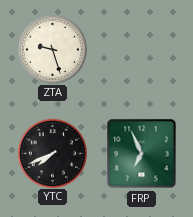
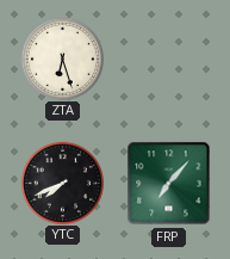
ZTA: 9:27 -> 6:27 (62, 58)
FRP: 6:56 -> 7:07 (169, 184)
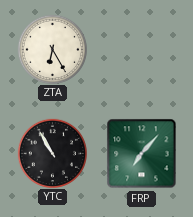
ZTA: 6:27 -> 6:25 (52, 49)
YTC: 7:41 -> 10:55 (52, 153)
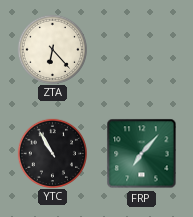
ZTA: 6:25 -> 6:23 (52, 49)
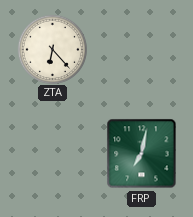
YTC: 10:55 -> none (52, 153)
FRP: 7:07 -> 7:02 (142, 154)
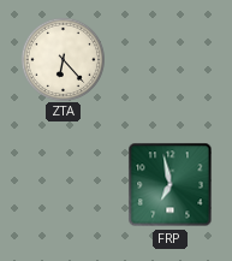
FRP: 7:02 -> 6:58 (171, 185)
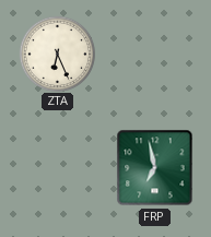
ZTA: 6:23 -> 6:26 (57, 54)
